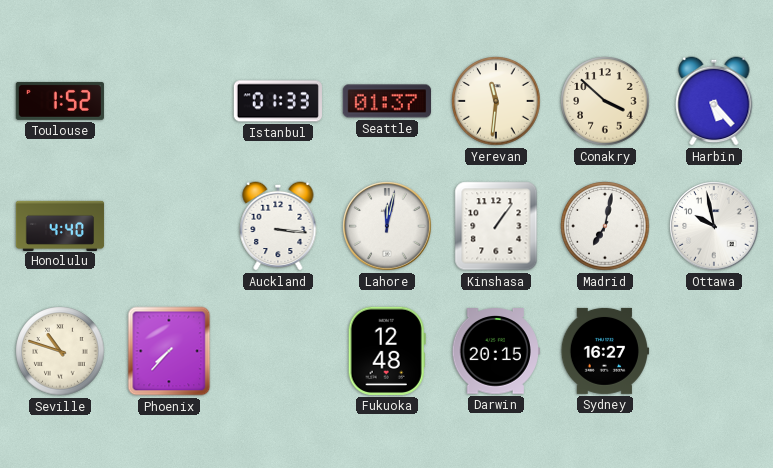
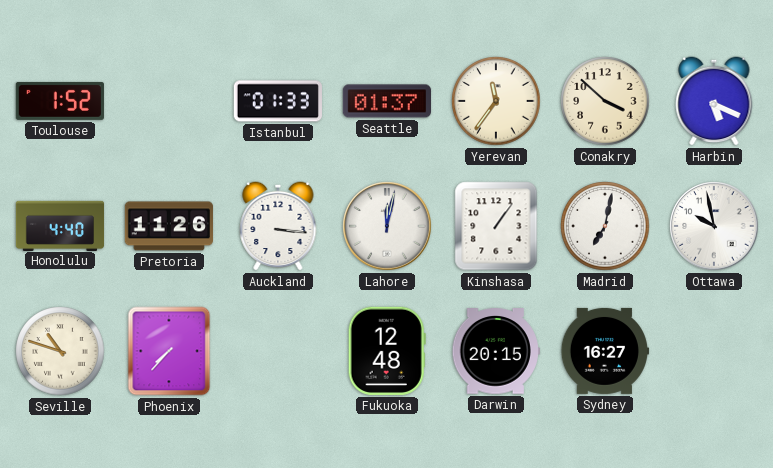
Yerevan: 11:31 -> 11:36 (496, 101)
Harbin: 5:23 -> 5:19 (714, 101)
Pretoria: none -> 11:26 (169, 226)
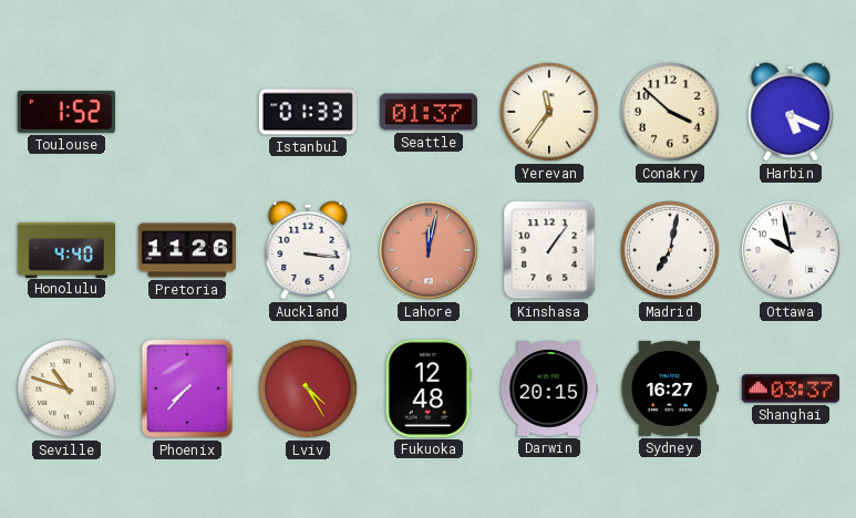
Lahore dial: white -> salmon (429, 250)
Lviv: none -> 4:25 (308, 388)
Shanghai: none -> 03:37 (790, 388)
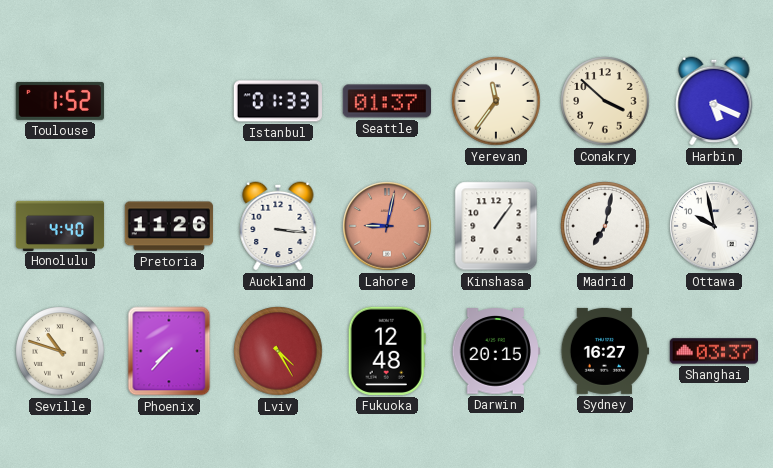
Lahore: 12:02 -> 9:02 (387, 226)
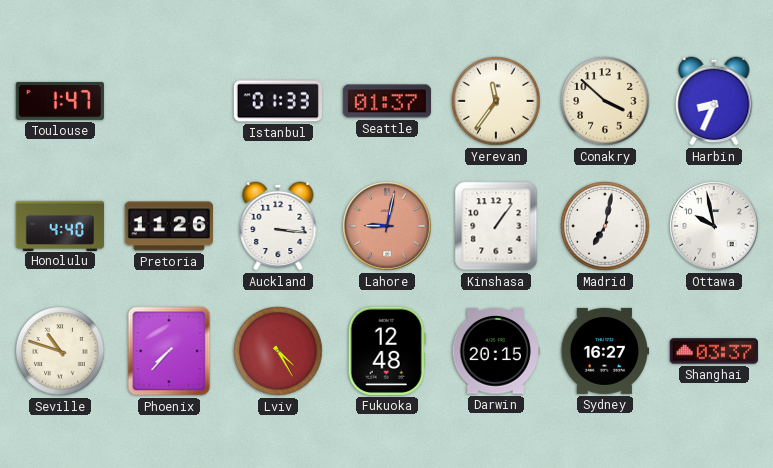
Toulouse: 1:52 -> 1:47 (59, 101)
Harbin: 5:19 -> 8:34 (714, 101)
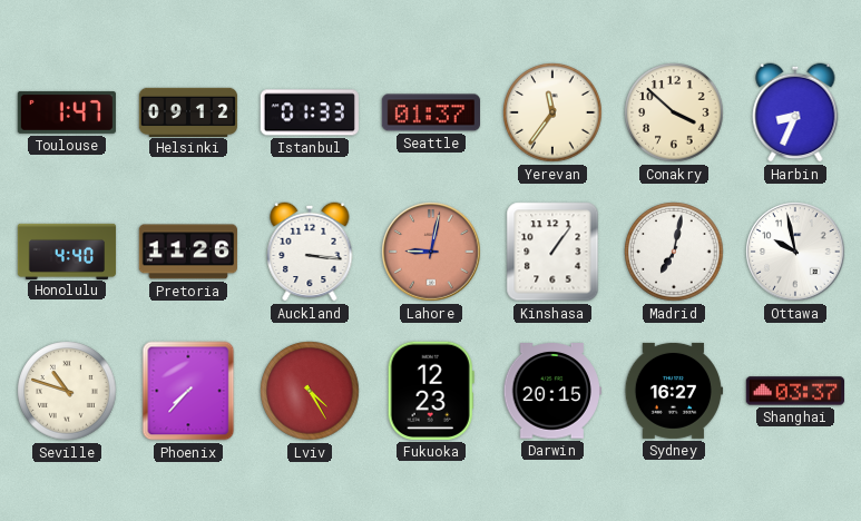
Helsinki: none -> 09:12 (188, 111)
Fukuoka: 12:48 -> 12:23 (431, 391)
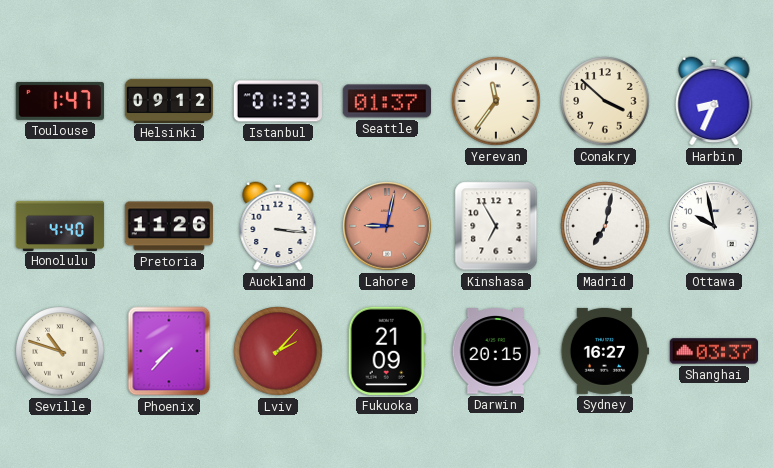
Kinshasa: 1:06 -> 6:55 (496, 226)
Lviv: 4:25 -> 2:07 (278, 351)
Fukuoka: 12:23 -> 21:09 (387, 351)
